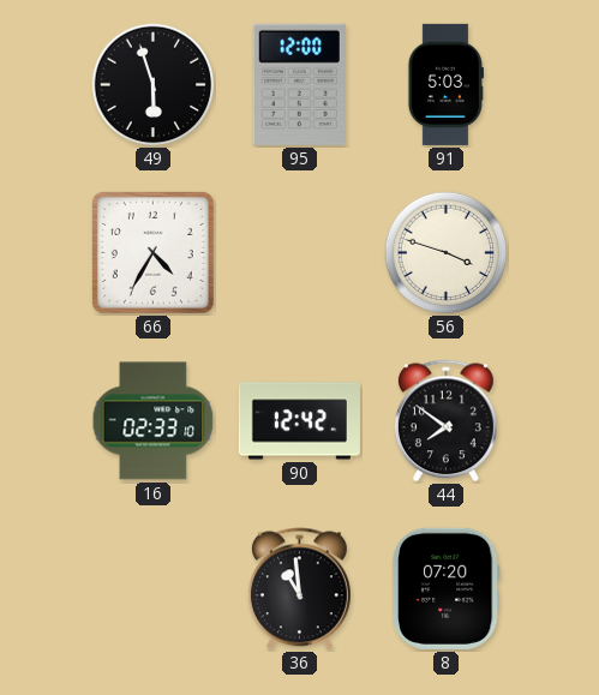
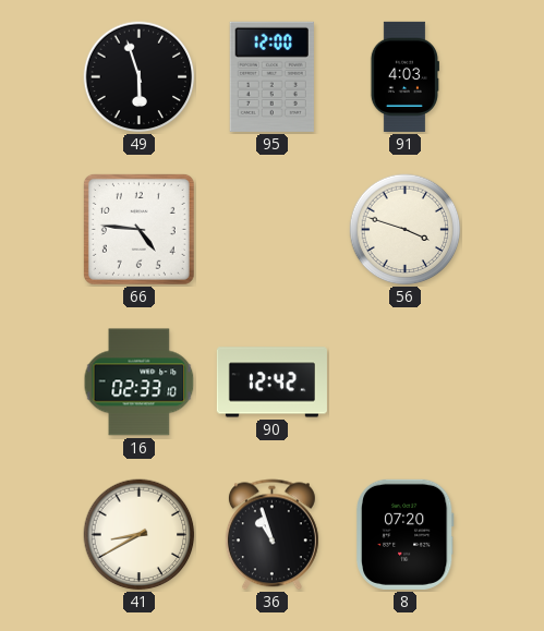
91: 5:03 -> 4:03 (404, 76)
66: 4:35 -> 4:46 (138, 229)
44: 7:51 -> none (445, 421)
41: none -> 8:40 (140, 535)
36: 10:59 -> 10:57 (271, 535)
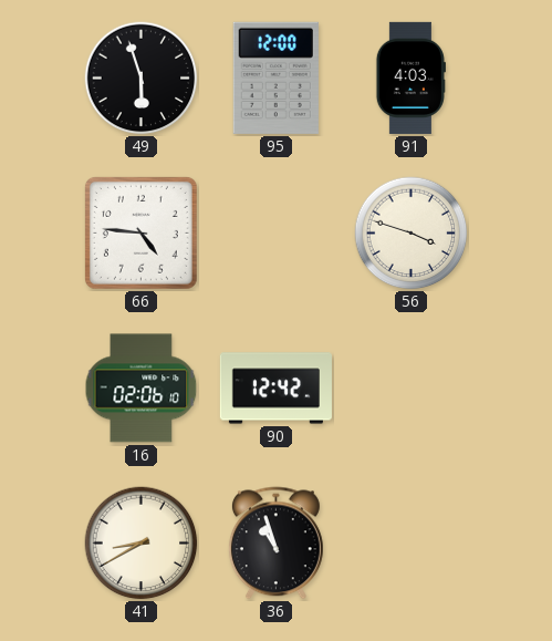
16: 02:33 -> 02:06 (142, 389)
8: 07:20 -> none (404, 534)
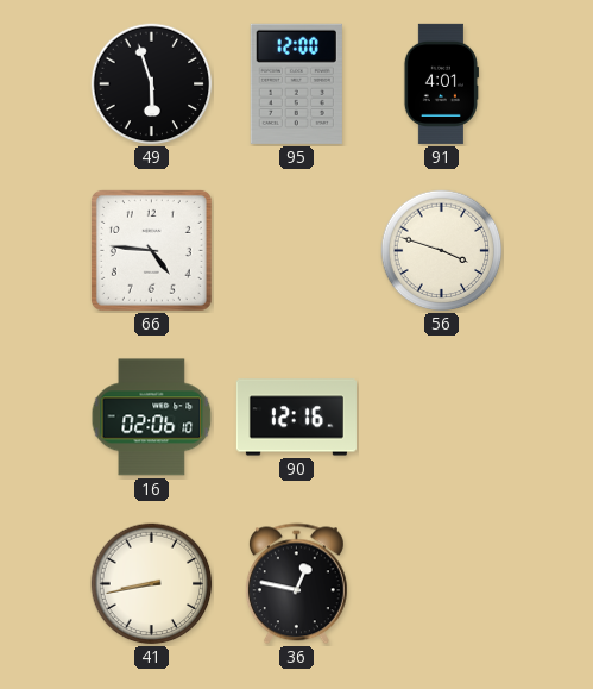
91: 4:03 -> 4:01 (441, 83)
90: 12:42 -> 12:16 (296, 418)
41: 8:40 -> 8:43 (152, 584)
36: 10:57 -> 12:47 (296, 584)
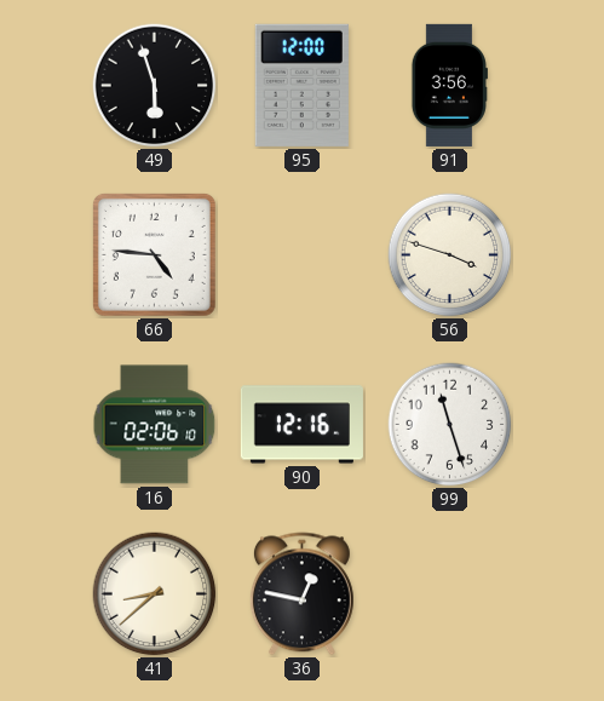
91: 4:01 -> 3:56 (449, 85)
99: none -> 11:27 (450, 425)
41: 8:43 -> 8:38 (155, 594)
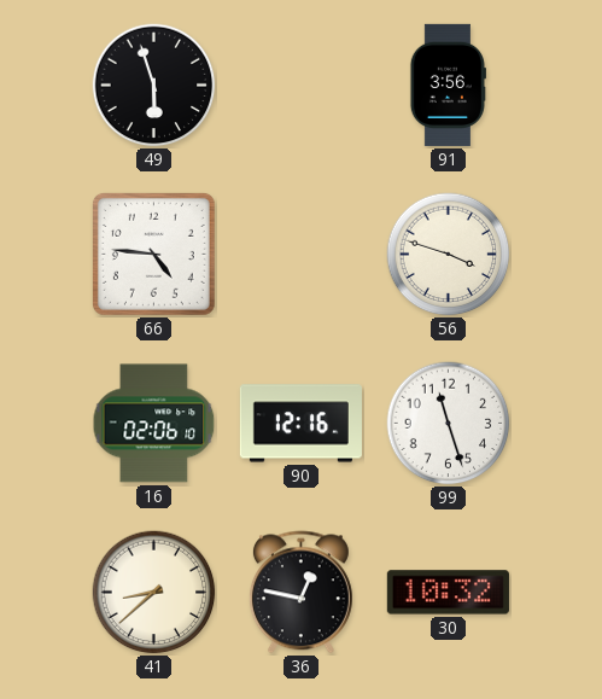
95: 12:00 -> none (301, 85)
30: none -> 10:32 (448, 593)
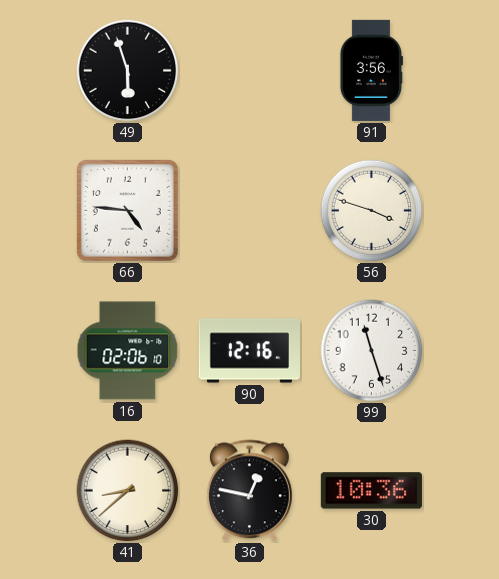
30: 10:32 -> 10:36 (371, 491)
